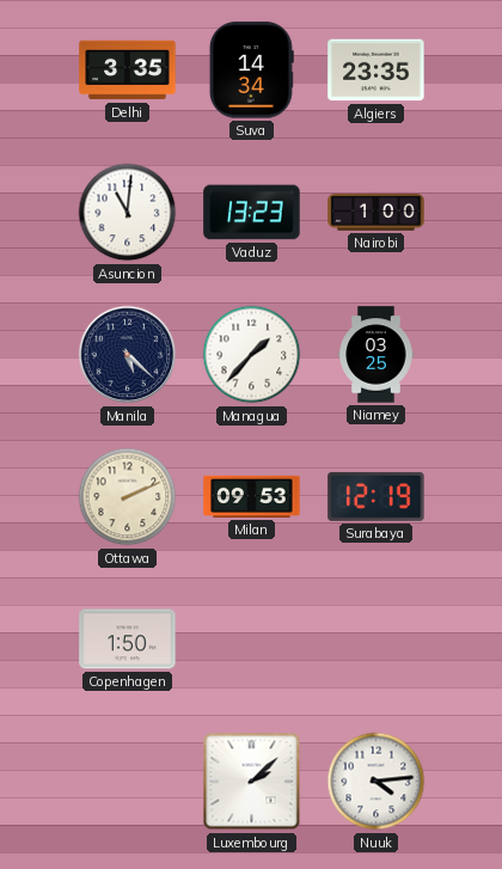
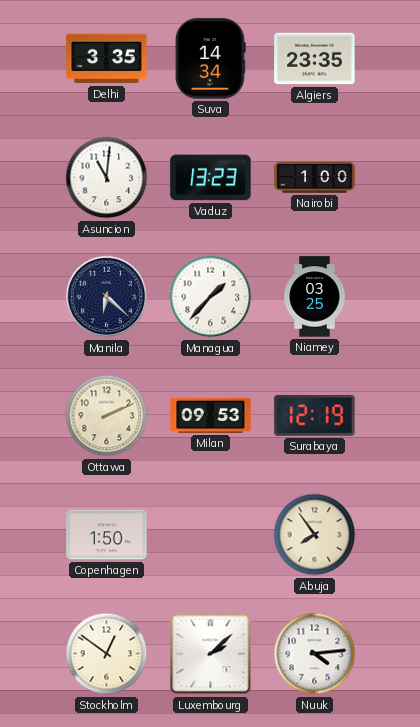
Manila: 5:22 -> 6:22 (107, 297)
Abuja: none -> 7:54 (315, 535)
Stockholm: none -> 12:51 (107, 654)
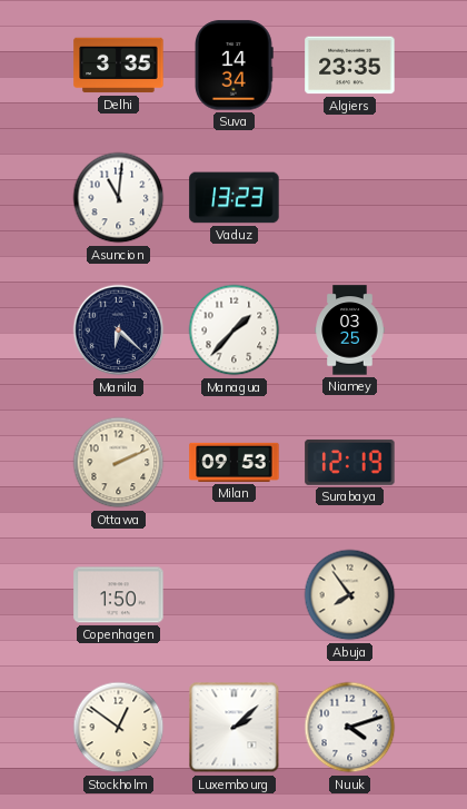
Nairobi: 1:00 -> none (315, 178)
Nuuk: 4:14 -> 4:12 (350, 728)
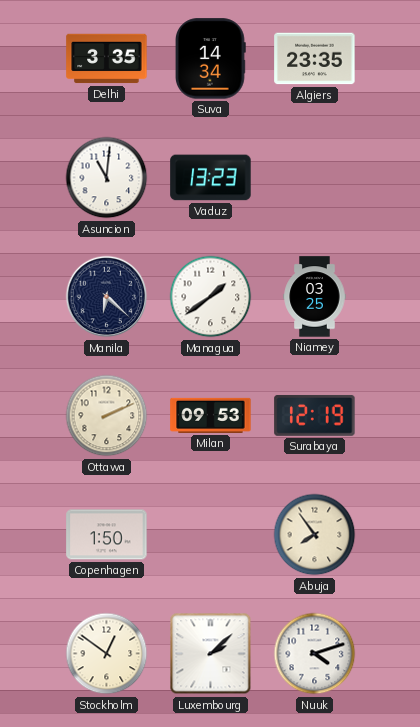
Managua: 1:37 -> 1:39 (211, 297)
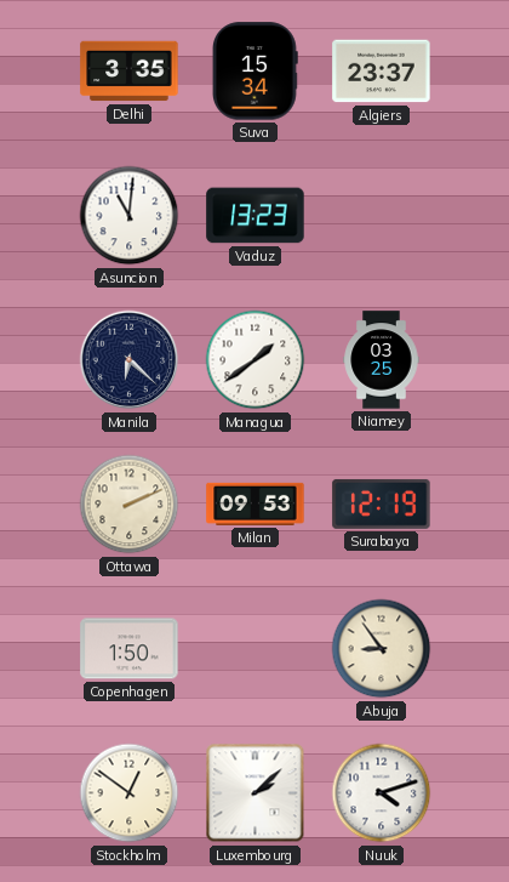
Suva: 14:34 -> 15:34 (256, 72)
Algiers: 23:35 -> 23:37 (382, 72)
Abuja: 7:54 -> 8:54 (382, 649)
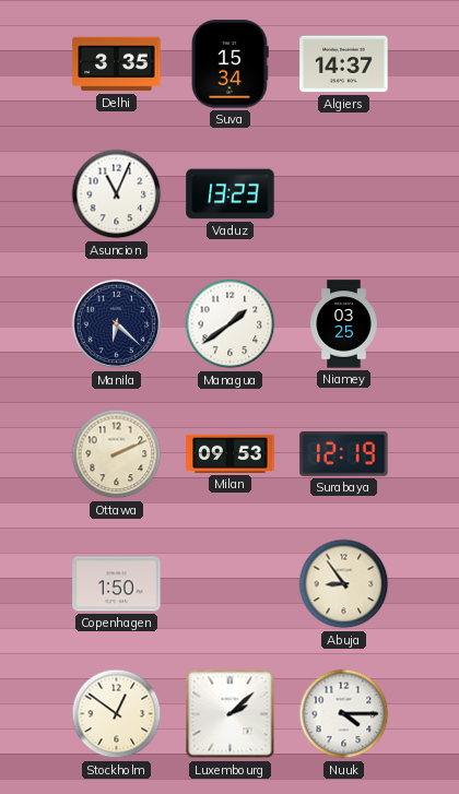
Algiers: 23:37 -> 14:37 (344, 64)
Asuncion: 11:01 -> 11:04 (117, 194)
Nuuk: 4:12 -> 4:15 (344, 714)
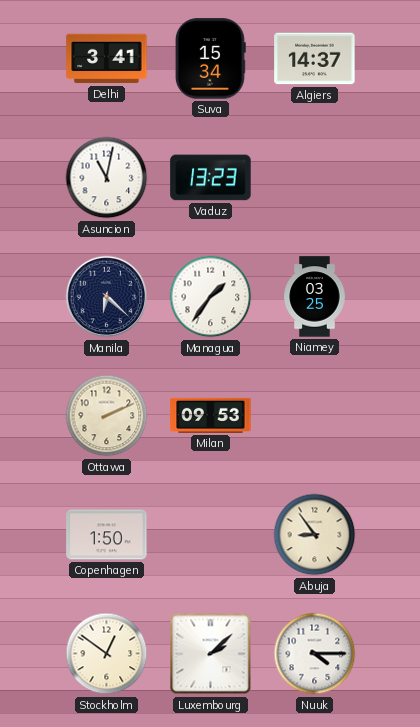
Delhi: 3:35 -> 3:41 (107, 59)
Asuncion: 11:04 -> 11:02 (107, 178)
Managua: 1:39 -> 1:36 (211, 297)
Surabaya: 12:19 -> none (344, 453)
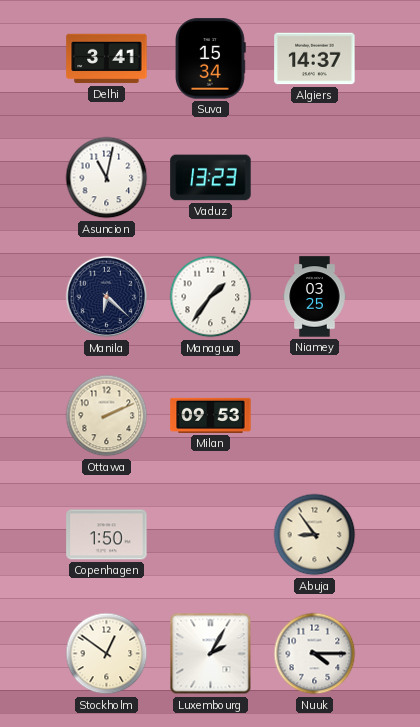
Luxembourg: 2:08 -> 2:05 (211, 654)
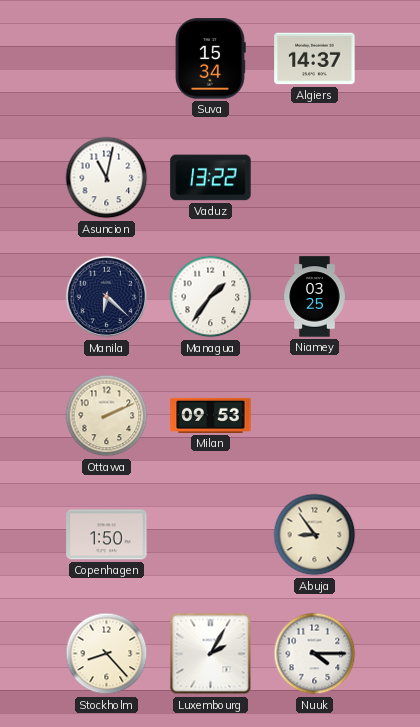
Delhi: 3:41 -> none (107, 59)
Vaduz: 13:23 -> 13:22 (211, 178)
Stockholm: 12:51 -> 8:23 (107, 654)
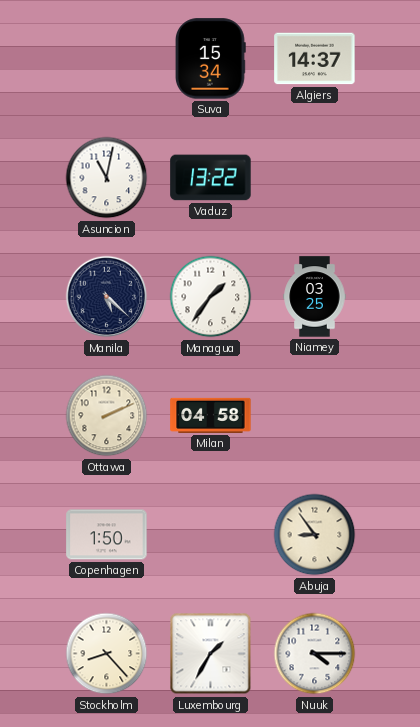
Manila: 6:22 -> 5:22 (107, 297)
Milan: 09:53 -> 04:58 (211, 415)
Luxembourg: 2:05 -> 1:35 (211, 654)
